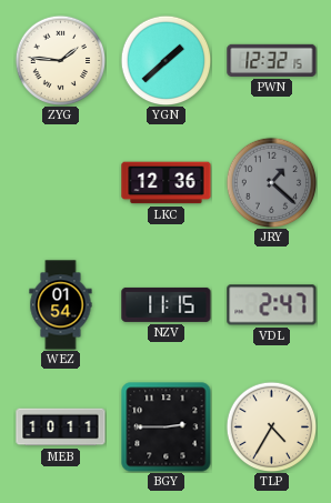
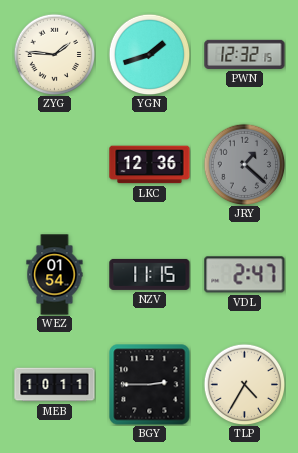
YGN: 1:38 -> 1:42 (149, 54)
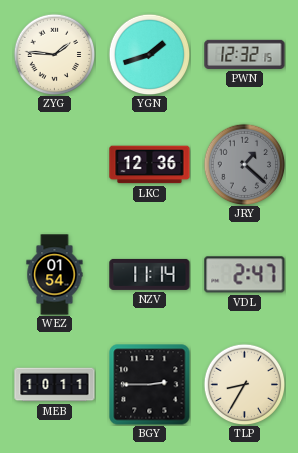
NZV: 11:15 -> 11:14 (150, 274)
TLP: 4:35 -> 8:35 (244, 384)
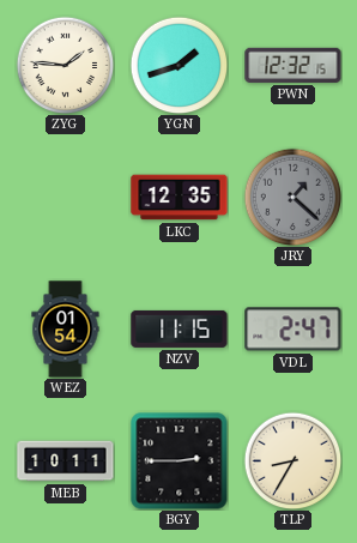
LKC: 12:36 -> 12:35 (180, 198)
NZV: 11:14 -> 11:15 (180, 328)
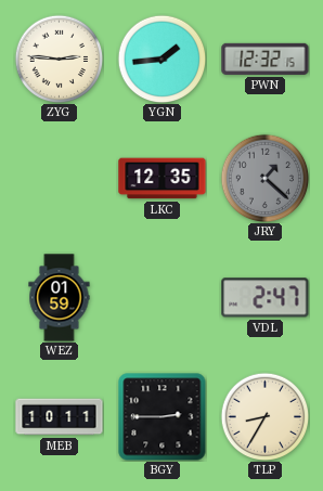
ZYG: 1:46 -> 2:46 (59, 59)
YGN: 1:42 -> 1:44 (161, 59)
WEZ: 01:54 -> 01:59 (60, 298)
NZV: 11:15 -> none (180, 328)
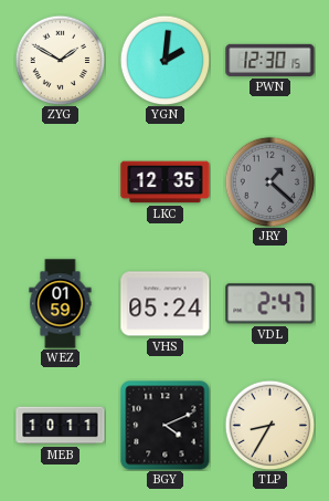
ZYG: 2:46 -> 1:50 (60, 60)
YGN: 1:44 -> 2:01 (164, 60)
PWN: 12:32 -> 12:30 (270, 60)
VHS: none -> 05:24 (166, 304)
BGY: 2:45 -> 4:11 (166, 426)
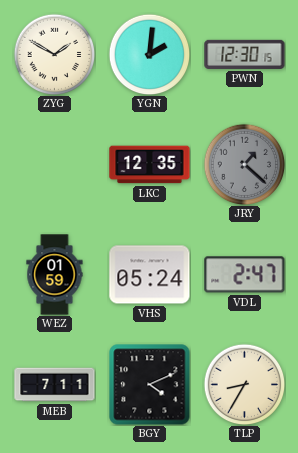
MEB: 10:11 -> 7:11 (55, 385)
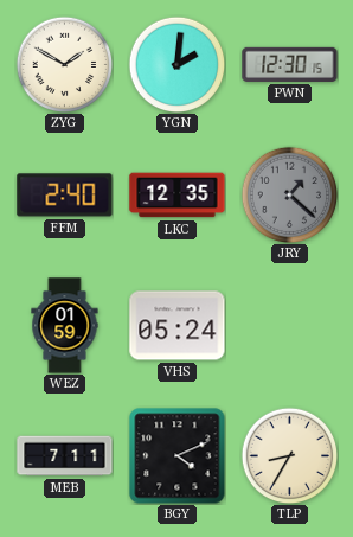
FFM: none -> 2:40 (65, 196)
VDL: 2:47 -> none (245, 275)
